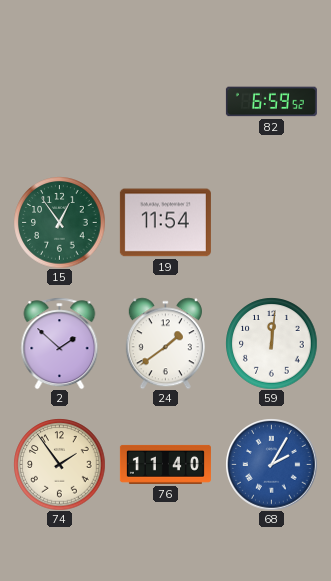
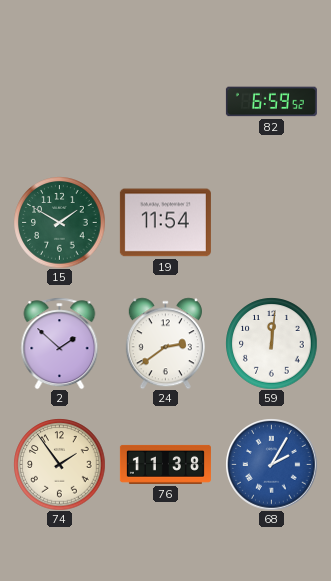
15: 12:54 -> 1:50 (59, 222)
24: 1:39 -> 2:39 (165, 343)
76: 11:40 -> 11:38 (165, 464)
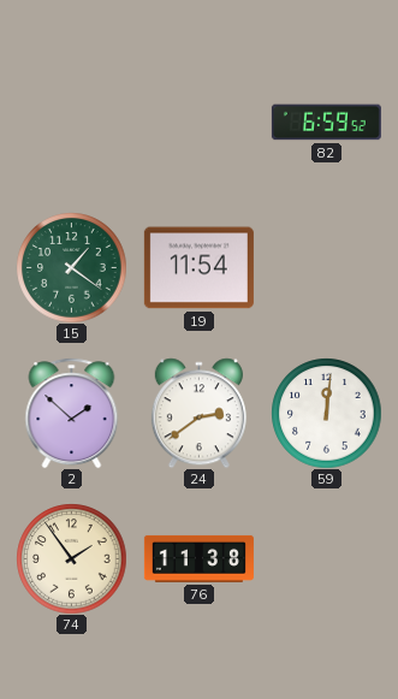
15: 1:50 -> 1:21 (71, 267)
68: 2:05 -> none (271, 464)
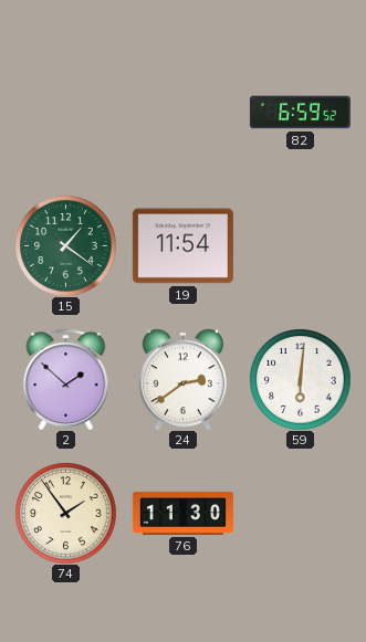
59: 12:01 -> 6:01 (300, 379)
76: 11:38 -> 11:30 (182, 513)
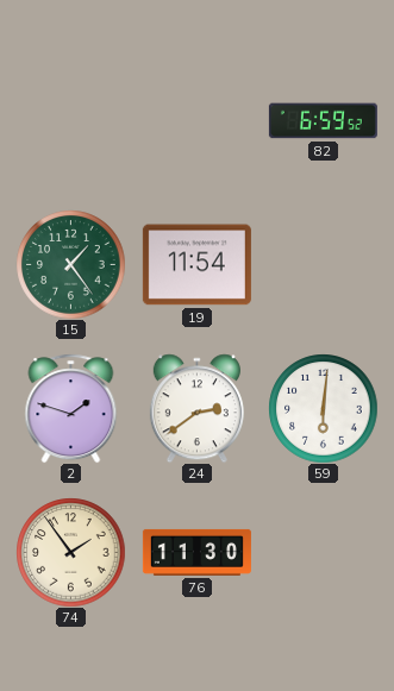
15: 1:21 -> 1:24 (70, 264)
2: 1:52 -> 1:48 (71, 408)
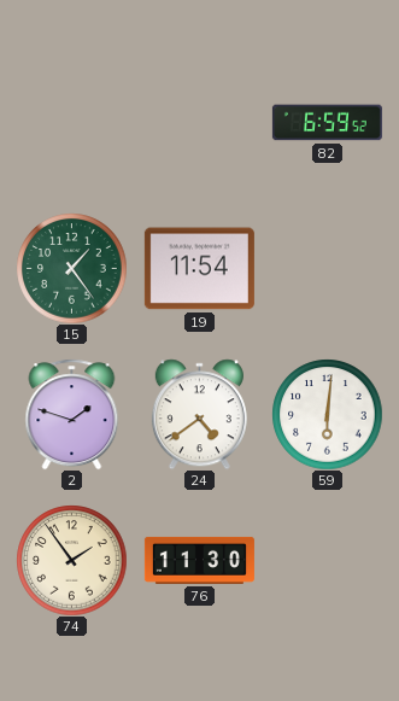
24: 2:39 -> 4:39 (199, 414)
